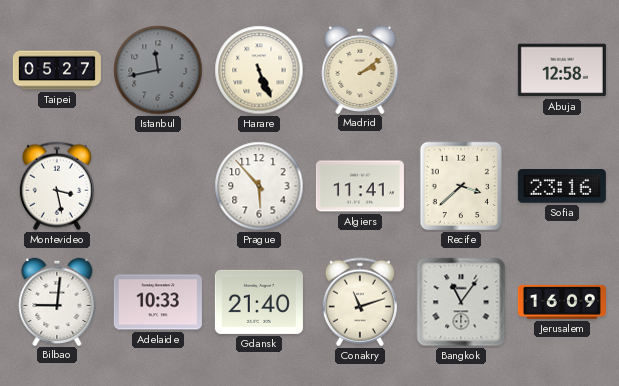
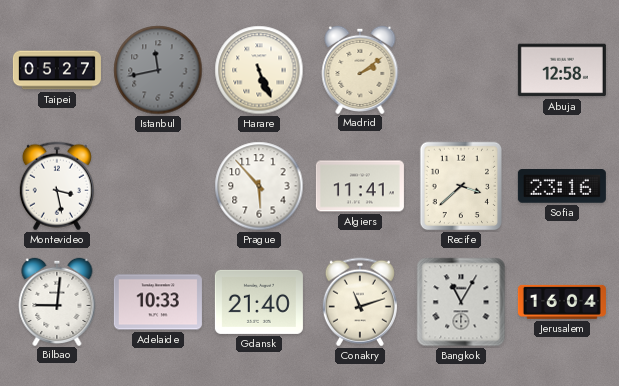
Bangkok: 11:06 -> 11:05 (461, 302)
Jerusalem: 16:09 -> 16:04 (562, 302)
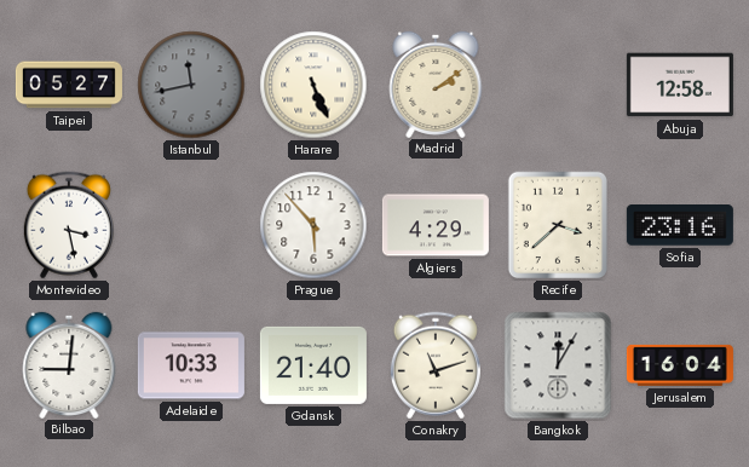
Algiers: 11:41 -> 4:29 (436, 225)
Bangkok: 11:05 -> 12:05 (558, 365)
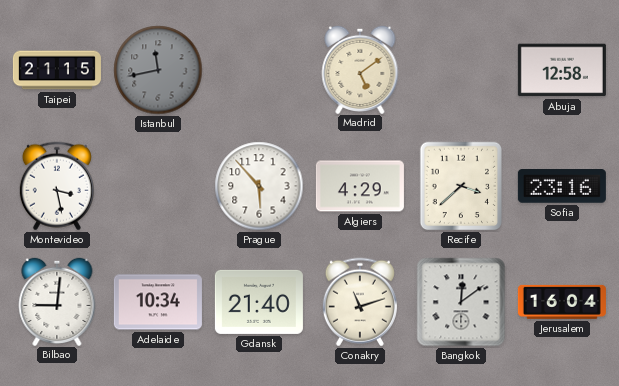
Taipei: 05:27 -> 21:15 (57, 70)
Harare: 5:26 -> none (313, 85)
Madrid: 2:09 -> 5:09 (360, 69)
Adelaide: 10:33 -> 10:34 (158, 302)
Bangkok: 12:05 -> 12:09 (461, 302)
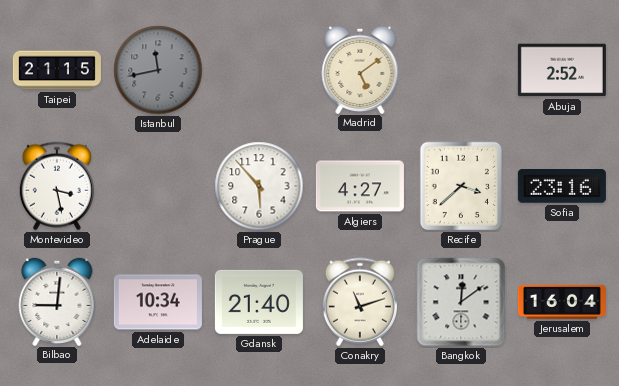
Abuja: 12:58 -> 2:52 (562, 70)
Algiers: 4:29 -> 4:27 (360, 186)
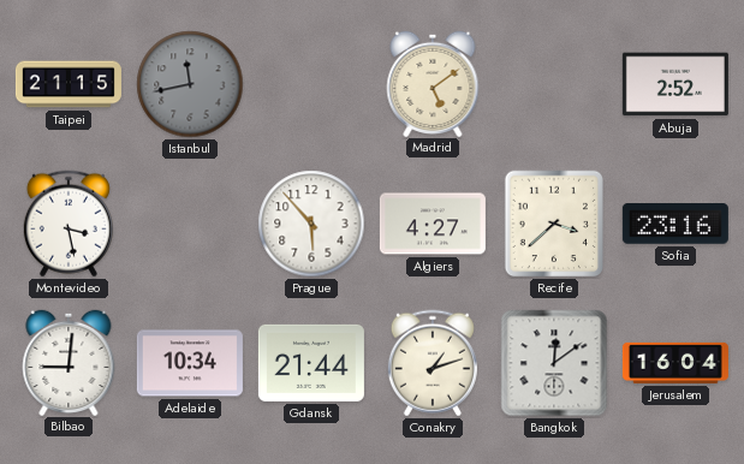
Gdansk: 21:40 -> 21:44 (311, 363)
Conakry: 11:12 -> 1:12 (433, 363)
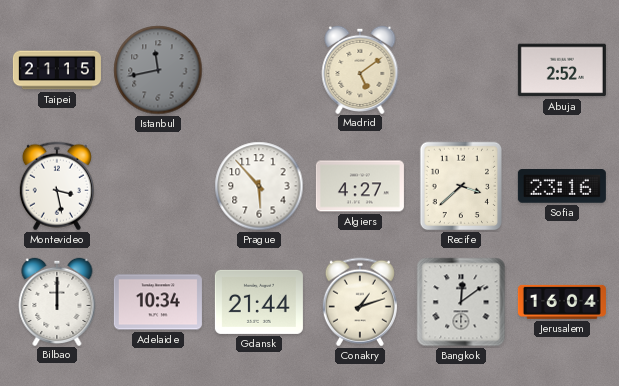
Bilbao: 9:01 -> 12:00 (57, 301)
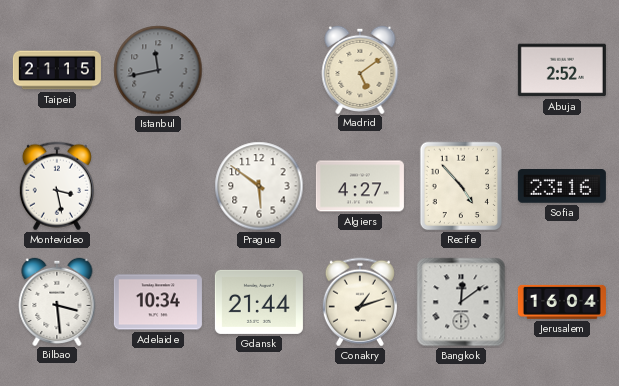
Prague: 5:53 -> 5:51 (259, 186)
Recife: 3:38 -> 4:53 (461, 186)
Bilbao: 12:00 -> 3:29 (57, 301)
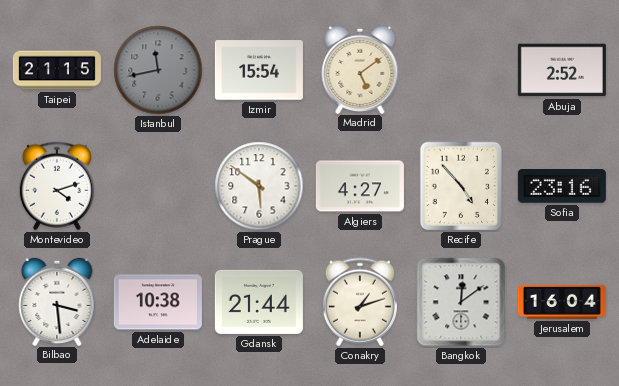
Izmir: none -> 15:54 (259, 70)
Montevideo: 3:28 -> 4:12 (57, 186)
Adelaide: 10:34 -> 10:38 (158, 302)
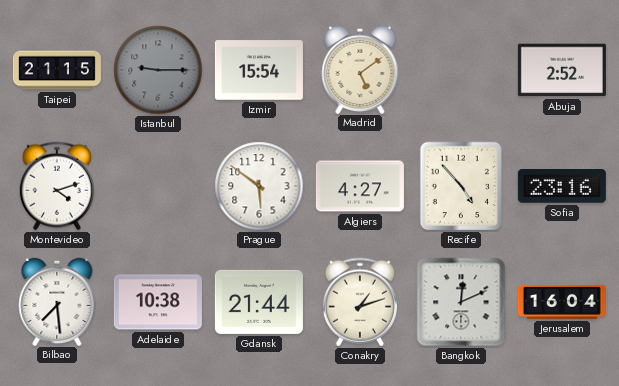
Istanbul: 11:43 -> 9:15 (158, 70)
Bilbao: 3:29 -> 7:29 (57, 301)
Bangkok: 12:09 -> 12:11 (461, 302)
